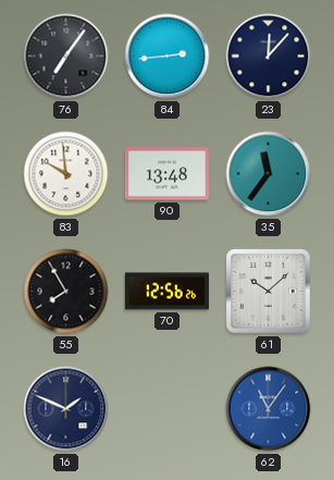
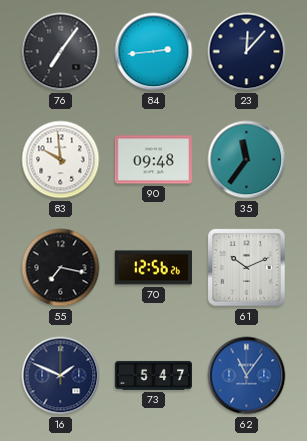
90: 13:48 -> 09:48 (153, 160)
55: 7:55 -> 7:17 (61, 268)
61: 10:08 -> 10:11 (247, 268)
73: none -> 5:47 (153, 375)
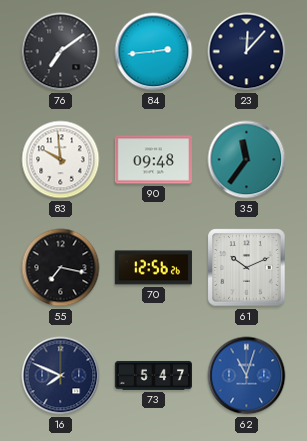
76: 7:06 -> 7:09 (61, 52)
16: 1:49 -> 7:49 (61, 376)
62: 11:06 -> 11:03 (247, 376)
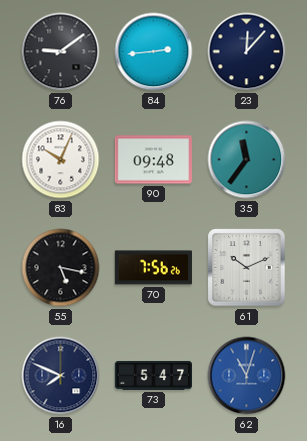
76: 7:09 -> 9:09 (61, 52)
83: 9:59 -> 10:04 (61, 160)
55: 7:17 -> 5:17 (61, 268)
70: 12:56 -> 7:56 (153, 268)
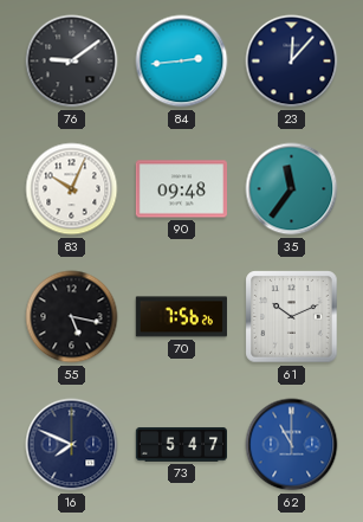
62: 11:03 -> 11:00 (292, 445)
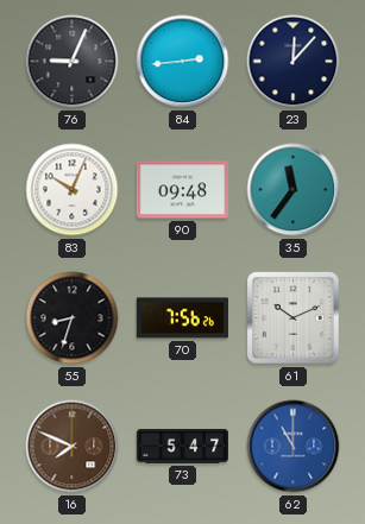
76: 9:09 -> 9:04 (73, 62)
55: 5:17 -> 8:33 (73, 318)
16 dial: navy -> brown (73, 447)
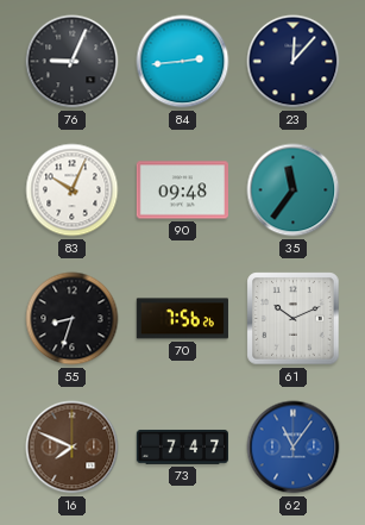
73: 5:47 -> 7:47 (182, 446)
62: 11:00 -> 11:06 (294, 448)
